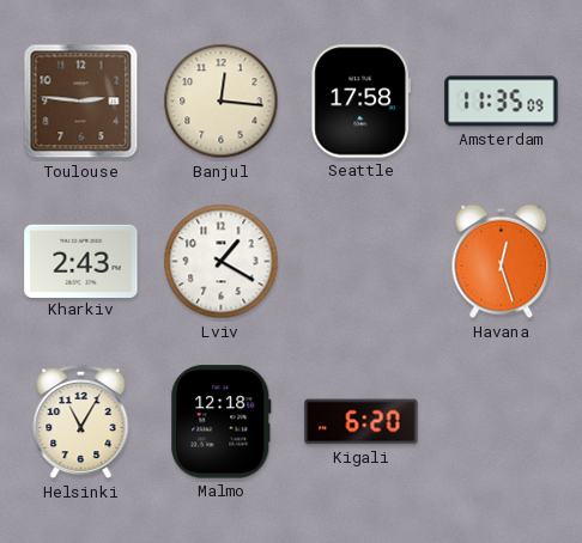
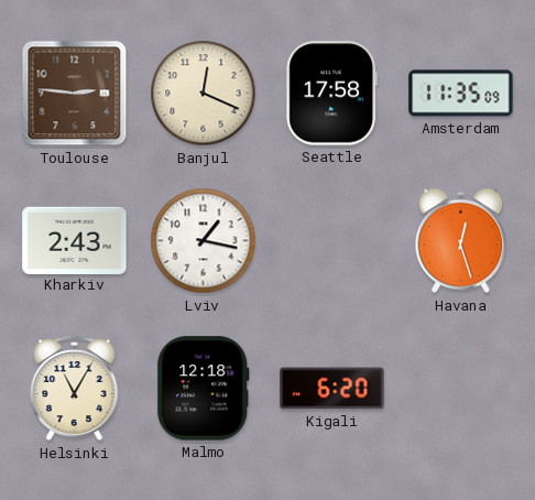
Banjul: 12:16 -> 12:19 (204, 94)
Lviv: 1:20 -> 1:17 (204, 241)
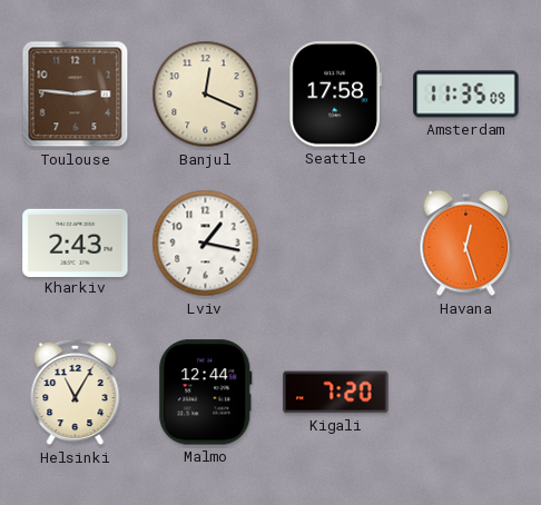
Malmo: 12:18 -> 12:44 (206, 393)
Kigali: 6:20 -> 7:20 (336, 393)
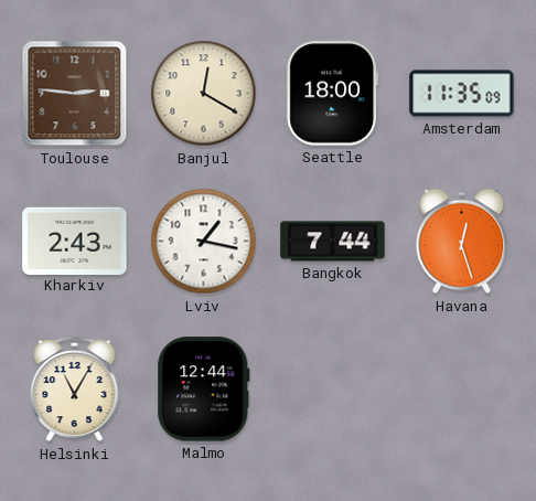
Banjul: 12:19 -> 12:20 (204, 94)
Seattle: 17:58 -> 18:00 (333, 94)
Bangkok: none -> 7:44 (333, 242)
Kigali: 7:20 -> none (336, 393)
